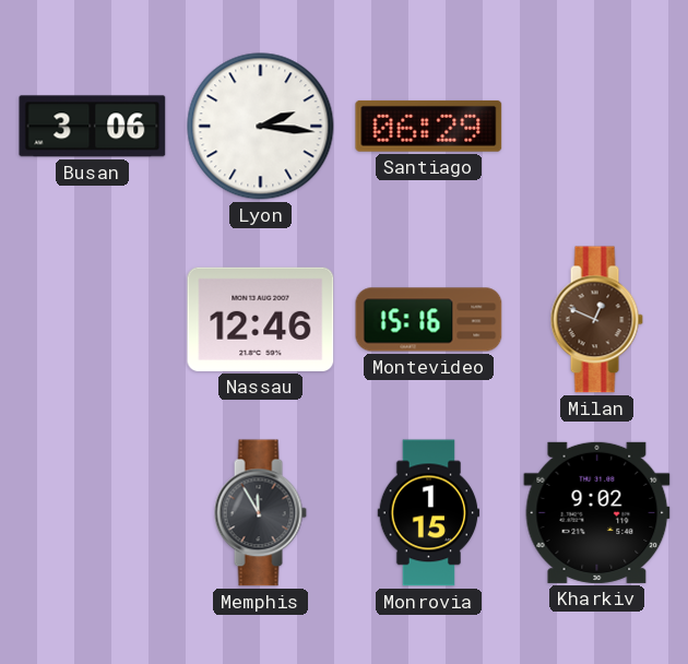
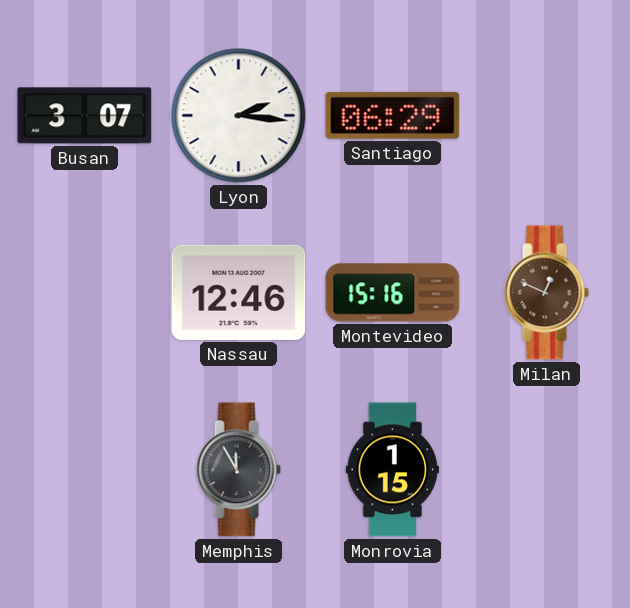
Busan: 3:06 -> 3:07 (85, 116)
Kharkiv: 9:02 -> none (597, 512)
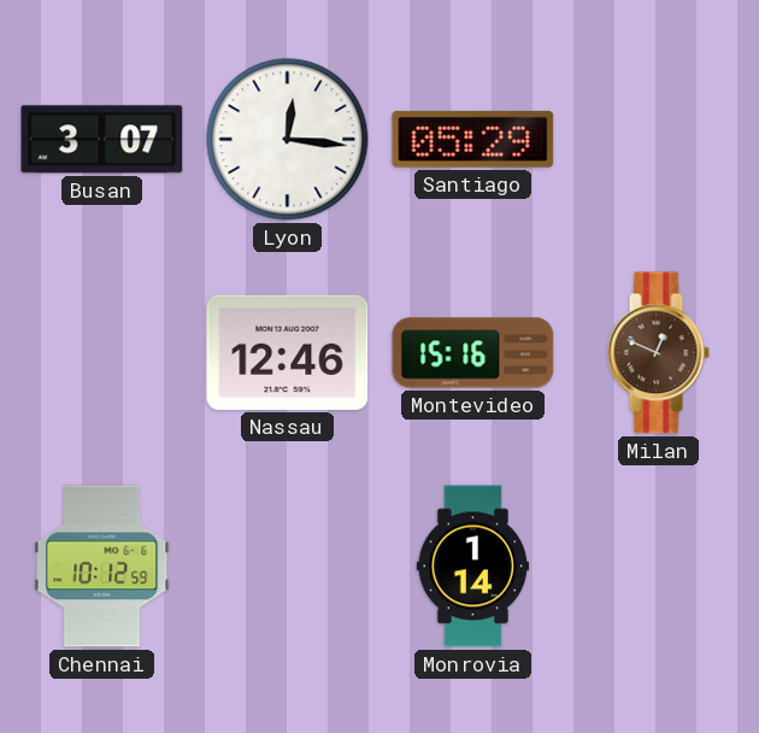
Lyon: 2:16 -> 12:16 (288, 140)
Santiago: 06:29 -> 05:29 (473, 139)
Chennai: none -> 10:12 (102, 567)
Memphis: 11:55 -> none (238, 470)
Monrovia: 1:15 -> 1:14 (473, 567)
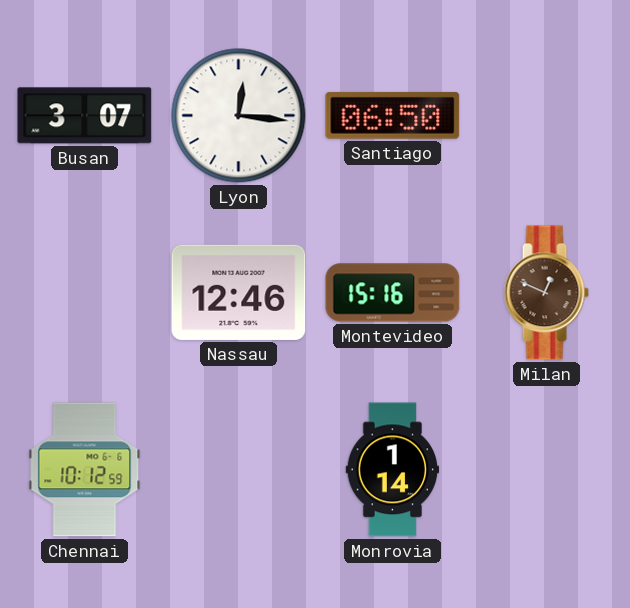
Santiago: 05:29 -> 06:50 (393, 115)
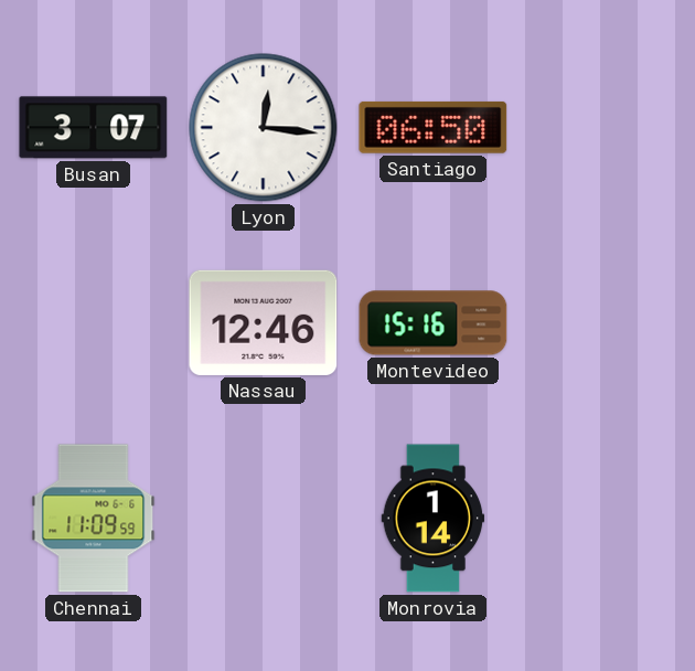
Milan: 12:49 -> none (546, 293)
Chennai: 10:12 -> 11:09 (94, 519)
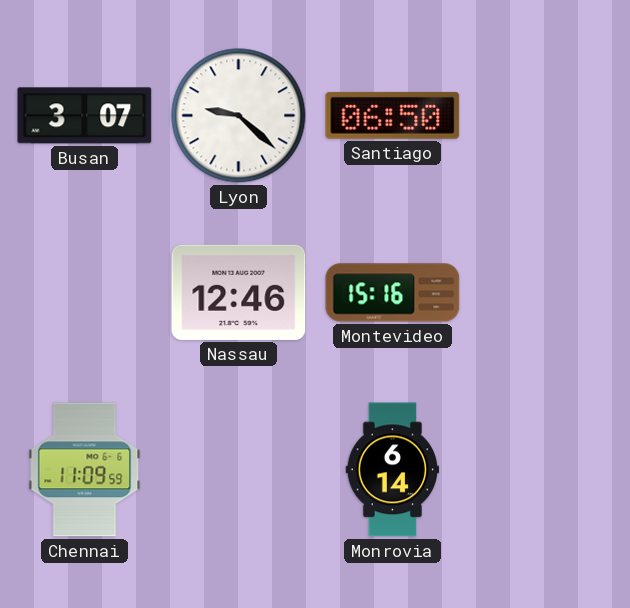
Lyon: 12:16 -> 9:22 (239, 116)
Monrovia: 1:14 -> 6:14 (393, 470)
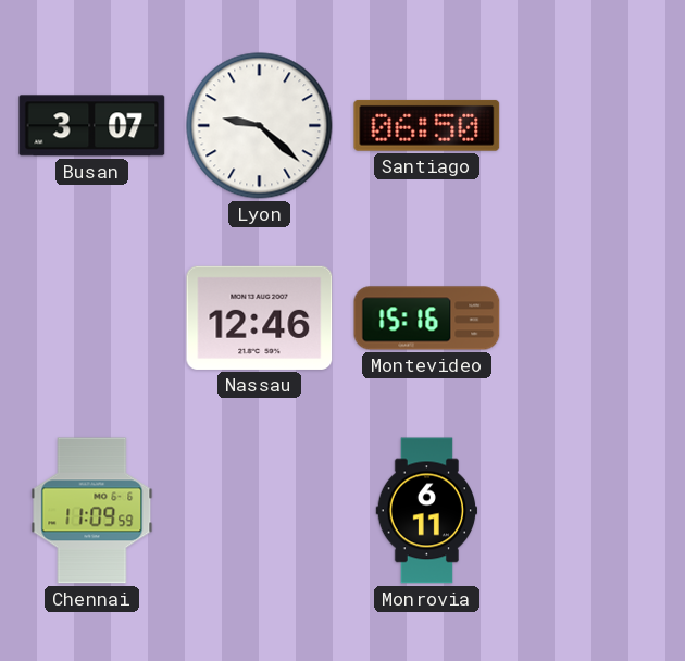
Monrovia: 6:14 -> 6:11 (427, 511)
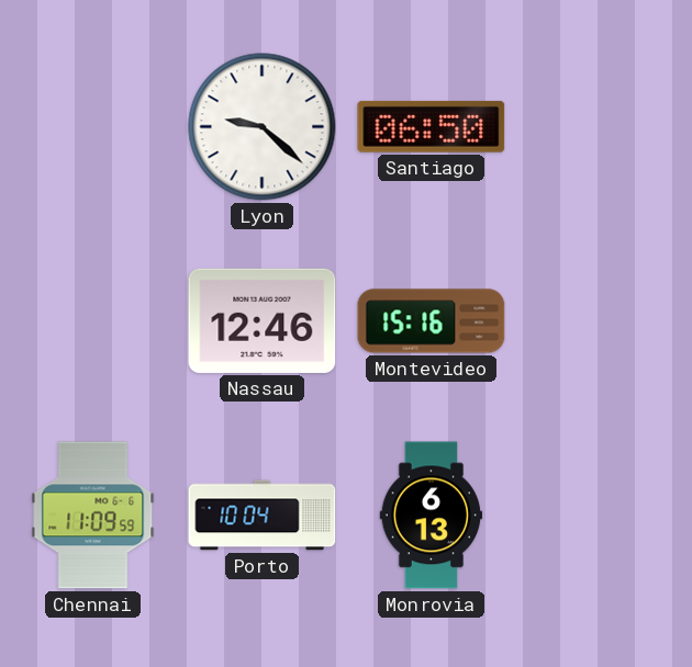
Busan: 3:07 -> none (92, 126)
Porto: none -> 10:04 (263, 516)
Monrovia: 6:11 -> 6:13 (432, 516)
